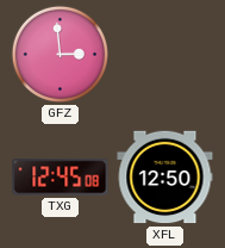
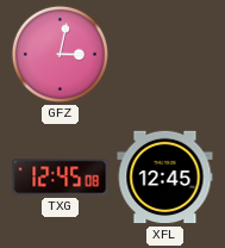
GFZ: 2:59 -> 3:02 (60, 54)
XFL: 12:50 -> 12:45 (165, 178)
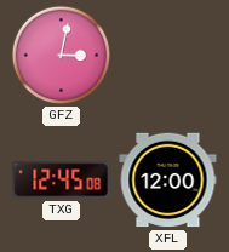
XFL: 12:45 -> 12:00 (168, 181)
